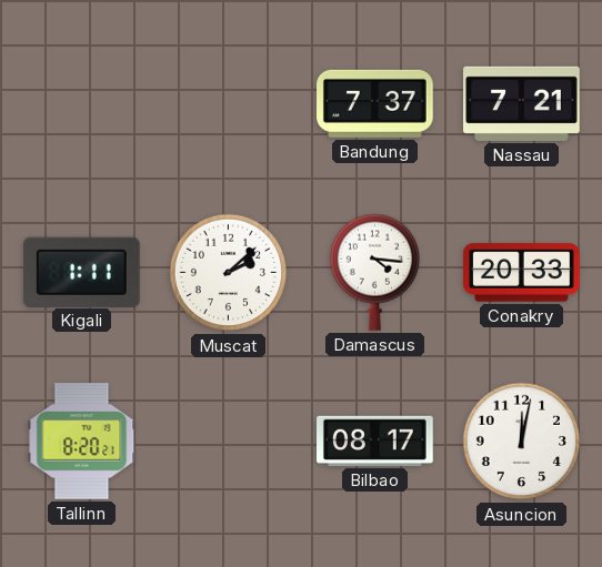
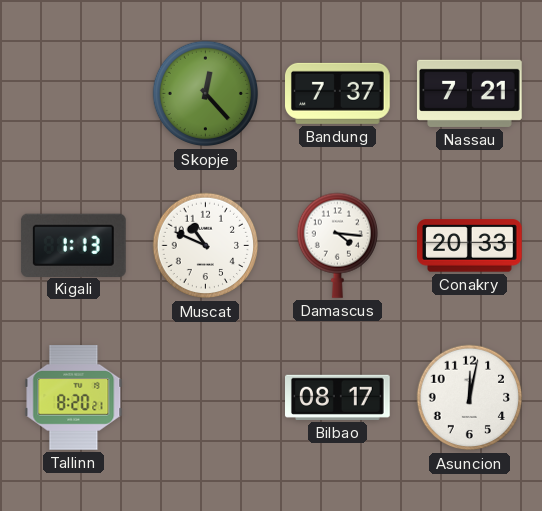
Skopje: none -> 12:23 (206, 94)
Kigali: 1:11 -> 1:13 (73, 245)
Muscat: 2:08 -> 10:49 (206, 246)
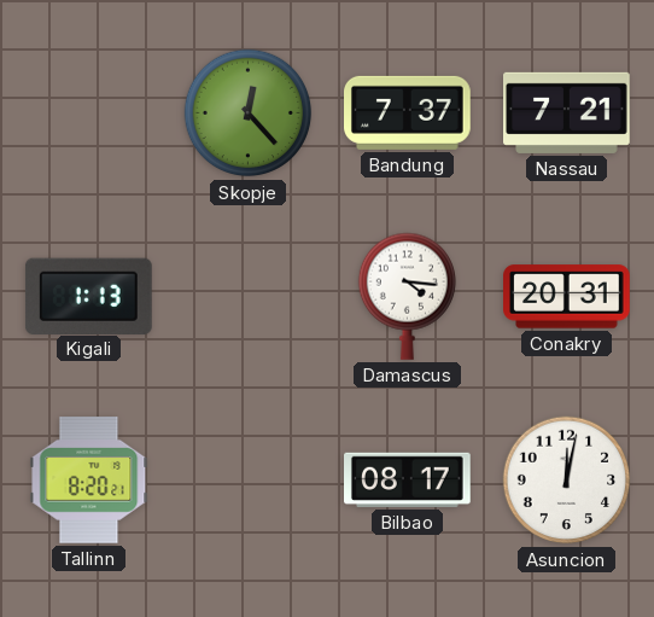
Muscat: 10:49 -> none (206, 246)
Conakry: 20:33 -> 20:31 (567, 297)
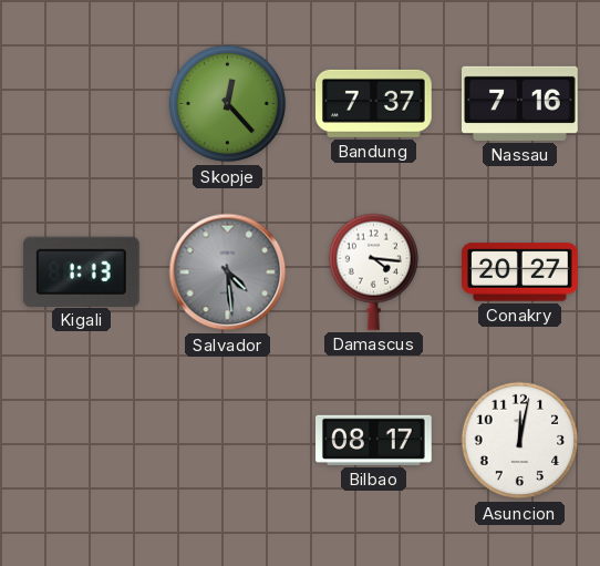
Nassau: 7:21 -> 7:16 (520, 103)
Salvador: none -> 4:29 (228, 272)
Conakry: 20:31 -> 20:27 (520, 272)
Tallinn: 8:20 -> none (89, 481)
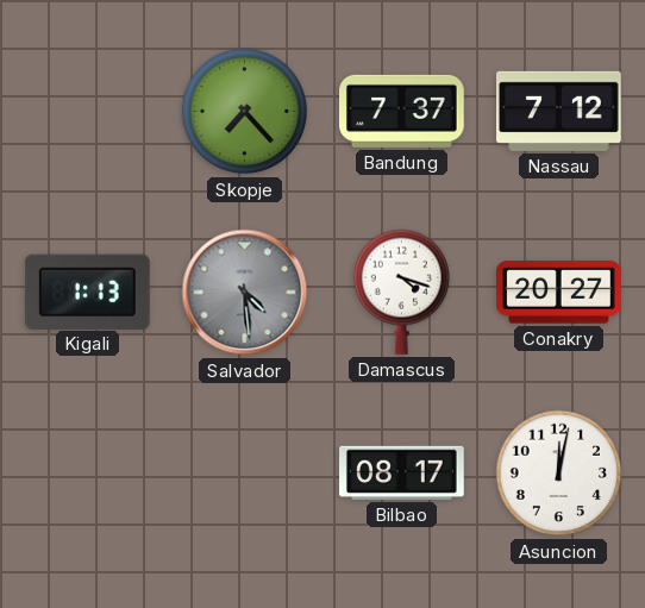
Skopje: 12:23 -> 7:23 (245, 112)
Nassau: 7:16 -> 7:12 (559, 111)
Damascus: 4:16 -> 4:18 (401, 292)
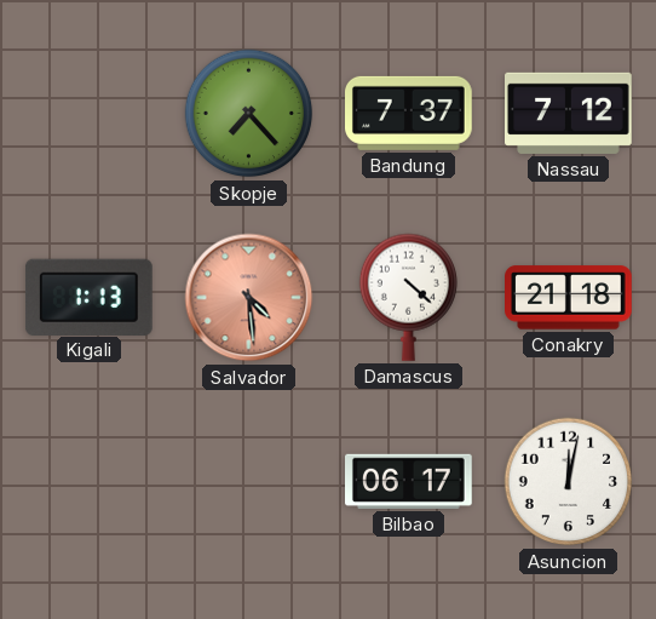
Salvador dial: grey -> salmon (249, 298)
Damascus: 4:18 -> 4:22 (408, 297)
Conakry: 20:27 -> 21:18 (569, 298)
Bilbao: 08:17 -> 06:17 (409, 481)
